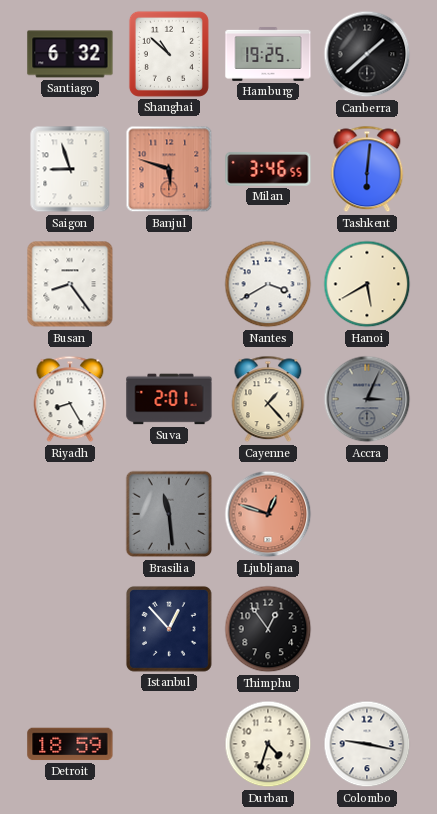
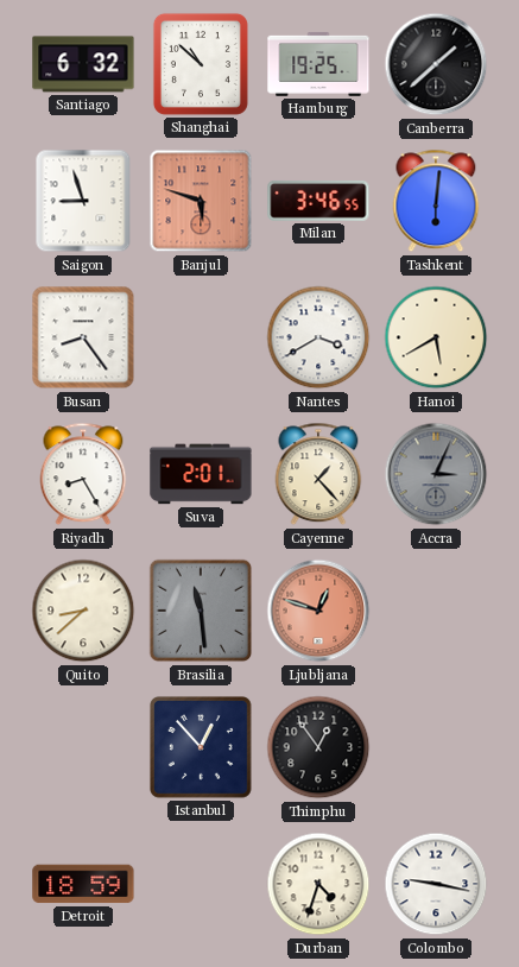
Quito: none -> 8:38 (83, 611)
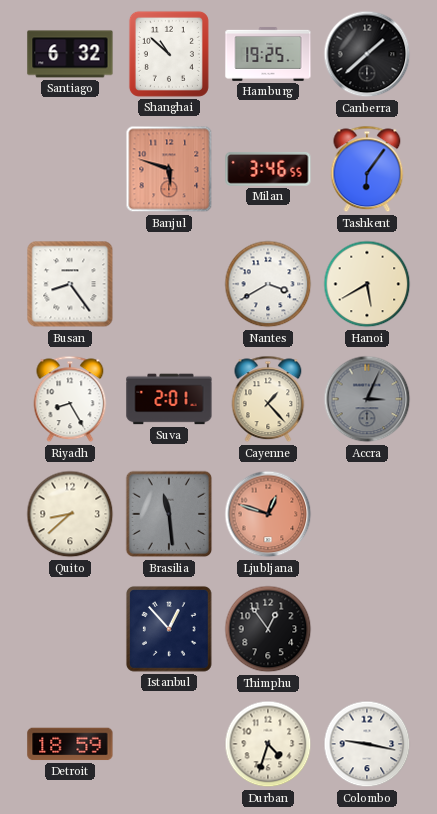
Saigon: 8:57 -> none (83, 201)
Tashkent: 6:01 -> 6:06 (367, 169)
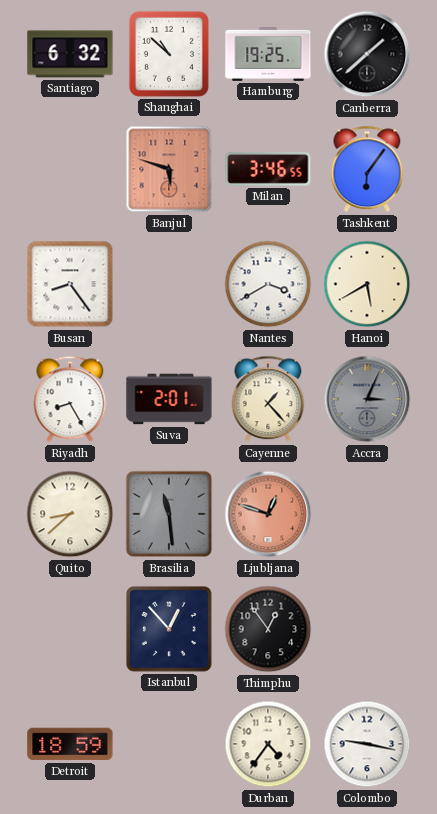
Durban: 4:33 -> 4:36 (268, 744)
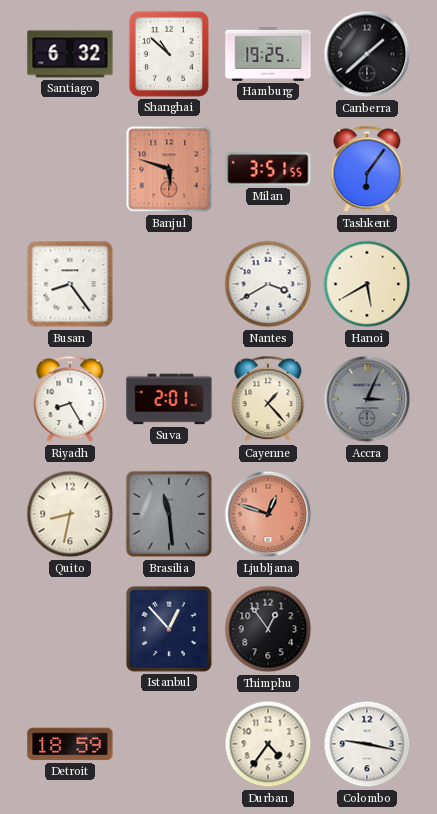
Milan: 3:46 -> 3:51 (268, 169)
Quito: 8:38 -> 8:32 (70, 514)
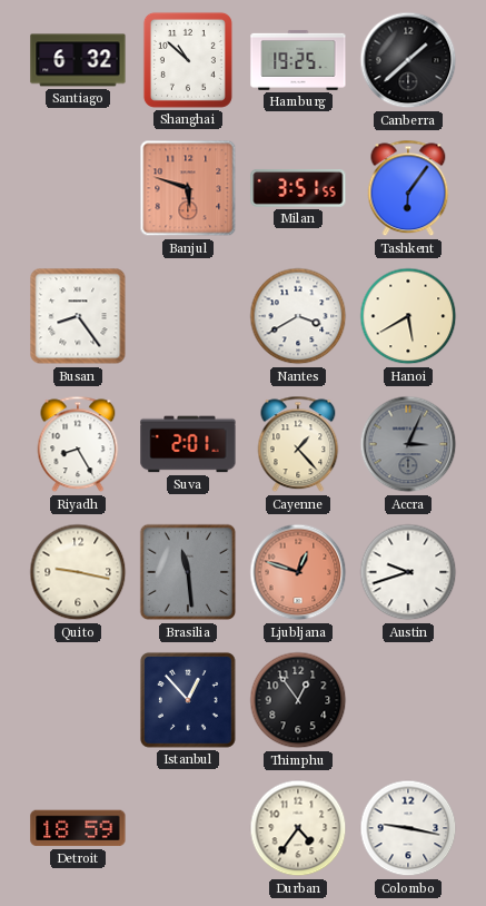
Quito: 8:32 -> 9:17 (78, 572)
Austin: none -> 9:42 (408, 572)
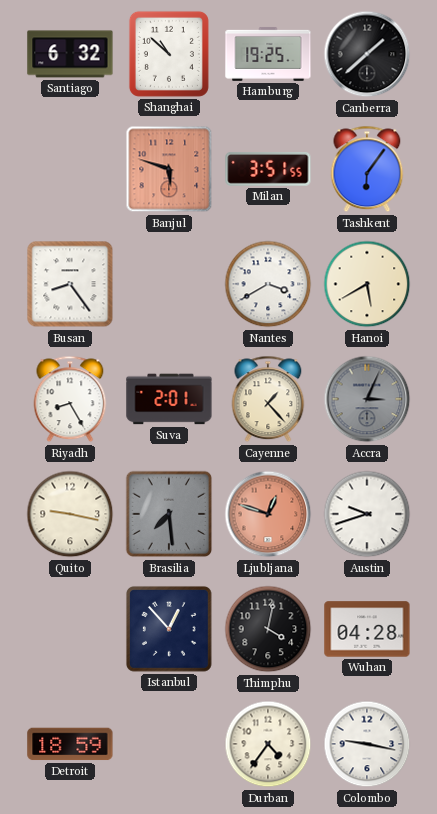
Brasilia: 11:29 -> 7:29 (169, 514)
Thimphu: 12:54 -> 4:02 (268, 629)
Wuhan: none -> 04:28 (367, 629)
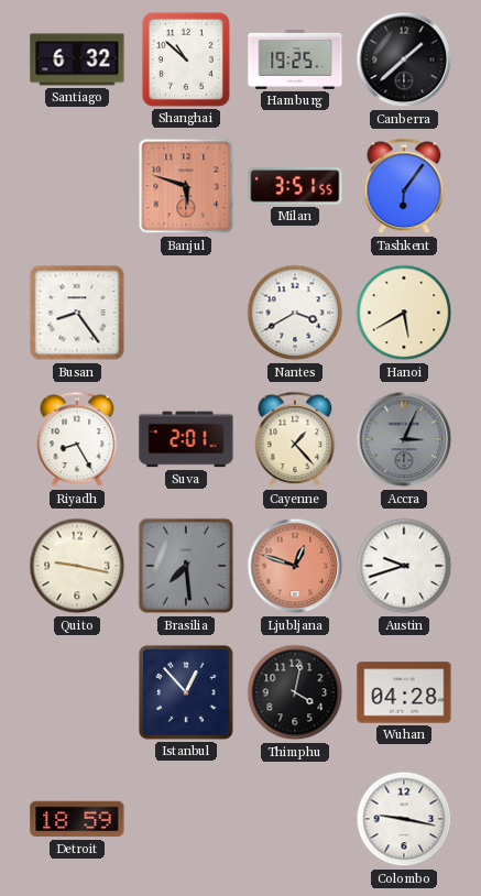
Durban: 4:36 -> none (268, 744)
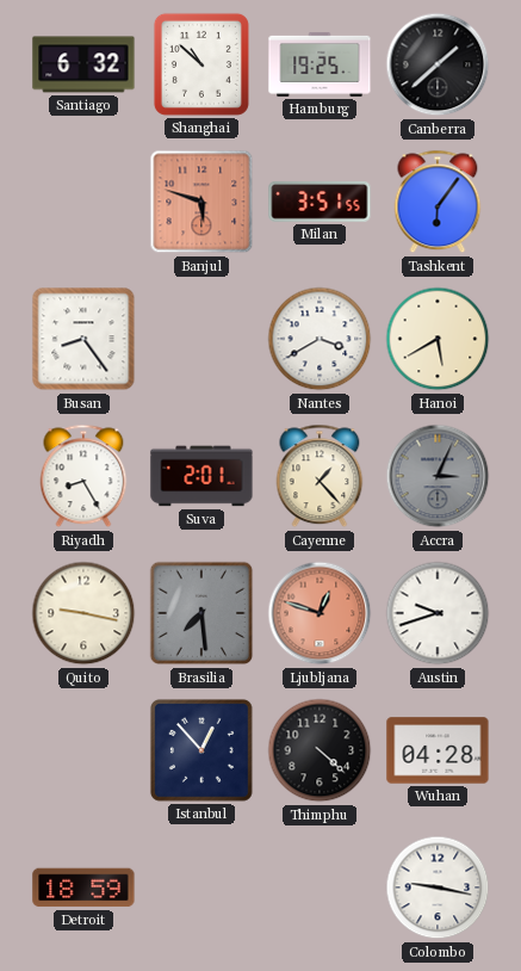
Thimphu: 4:02 -> 4:22 (320, 750)
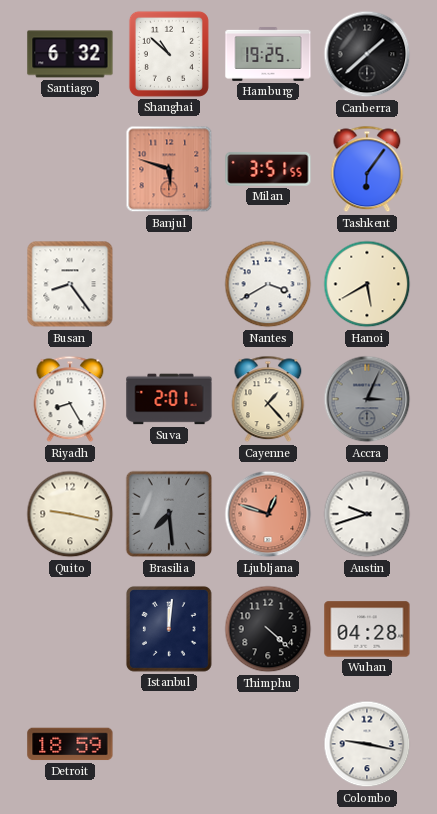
Istanbul: 12:53 -> 12:01 (169, 629)
